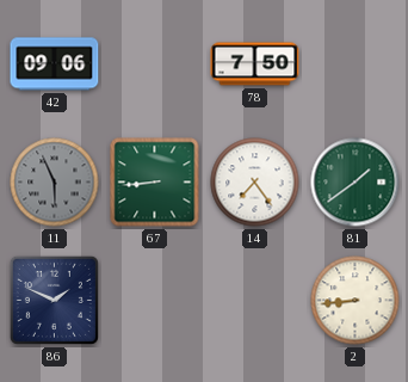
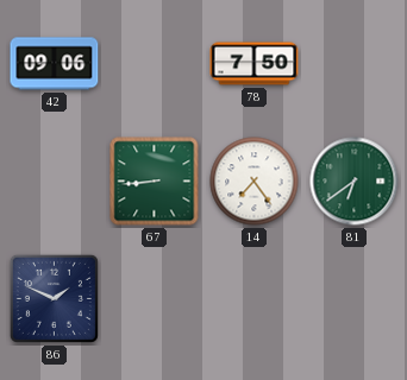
11: 5:56 -> none (55, 183)
81: 1:39 -> 6:39 (355, 182)
2: 8:44 -> none (356, 301)
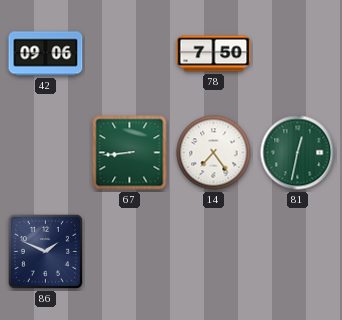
81: 6:39 -> 12:32 (298, 153)
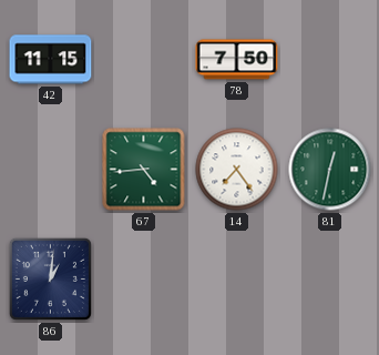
42: 09:06 -> 11:15 (51, 60)
67: 8:44 -> 4:44 (144, 170)
86: 1:49 -> 1:01 (50, 278)
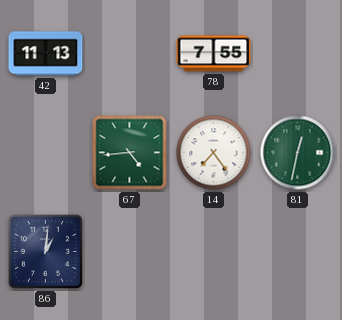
42: 11:15 -> 11:13 (46, 54)
78: 7:50 -> 7:55 (214, 54)
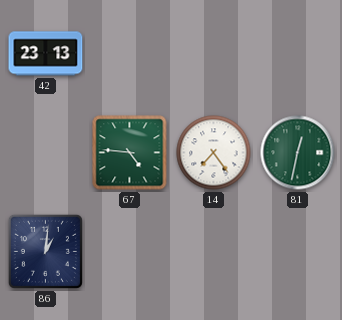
42: 11:13 -> 23:13 (46, 54)
78: 7:55 -> none (214, 54)
67: 4:44 -> 4:46 (130, 153)
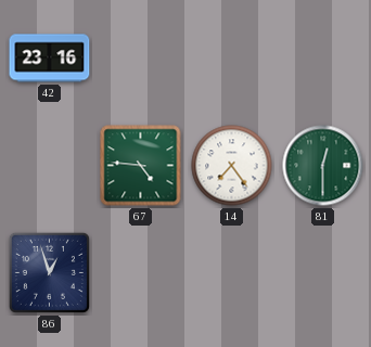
42: 23:13 -> 23:16 (50, 59)
81: 12:32 -> 12:30 (323, 166)
86: 1:01 -> 12:57 (49, 272)
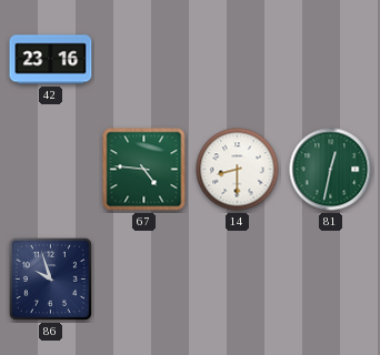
14: 7:24 -> 8:30 (238, 170)
81: 12:30 -> 12:32 (331, 170)
86: 12:57 -> 9:57 (50, 278)
